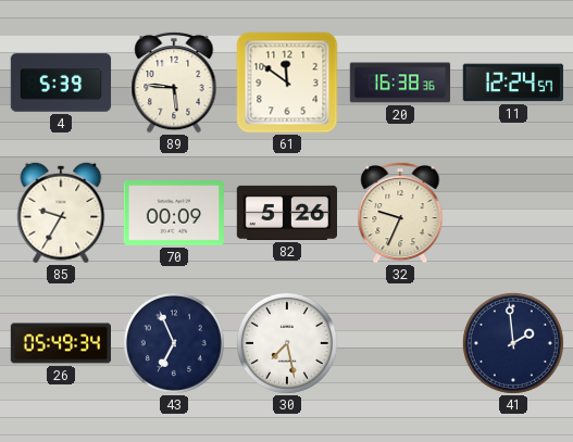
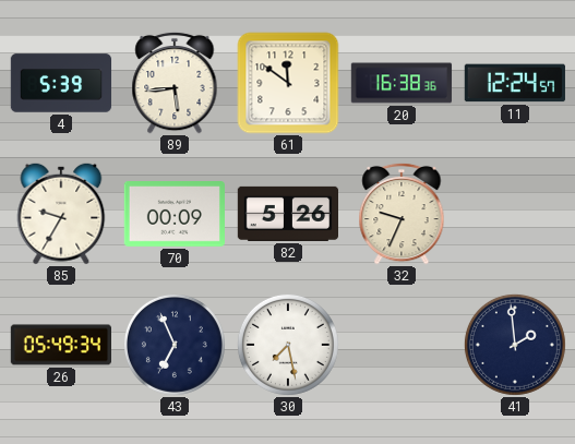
89: 5:46 -> 5:44 (175, 83)
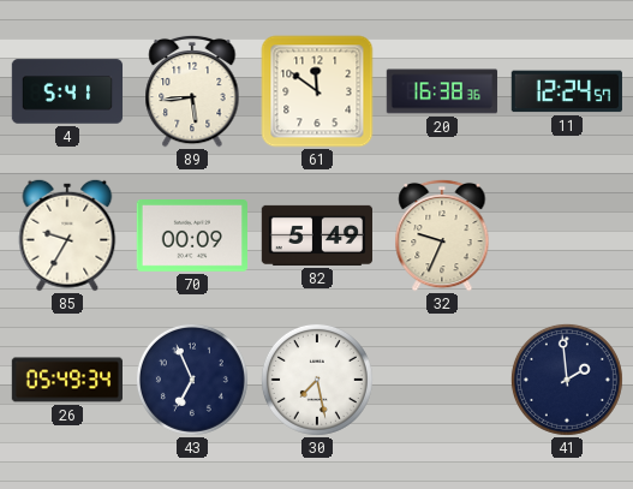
4: 5:39 -> 5:41 (67, 91)
82: 5:26 -> 5:49 (317, 235)
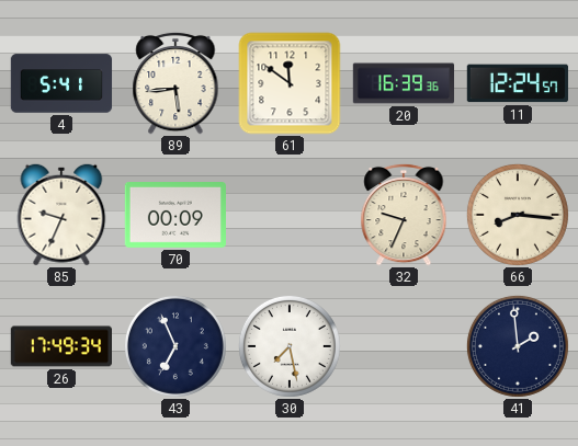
20: 16:38 -> 16:39 (404, 83)
85: 9:35 -> 9:34 (61, 215)
82: 5:49 -> none (317, 235)
66: none -> 8:16 (518, 215)
26: 05:49 -> 17:49 (60, 346)
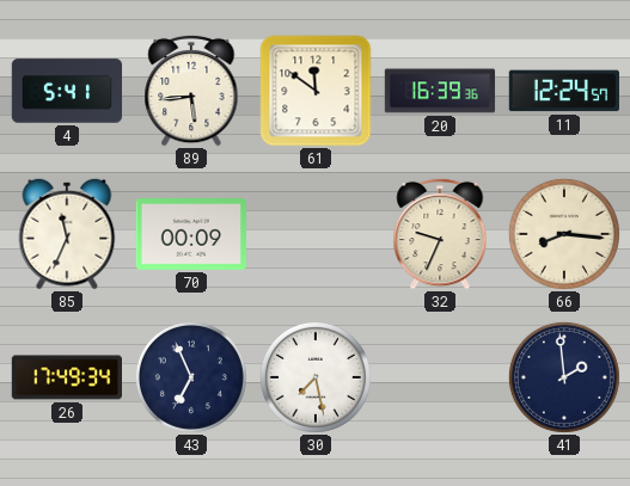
85: 9:34 -> 11:34 (67, 234)
